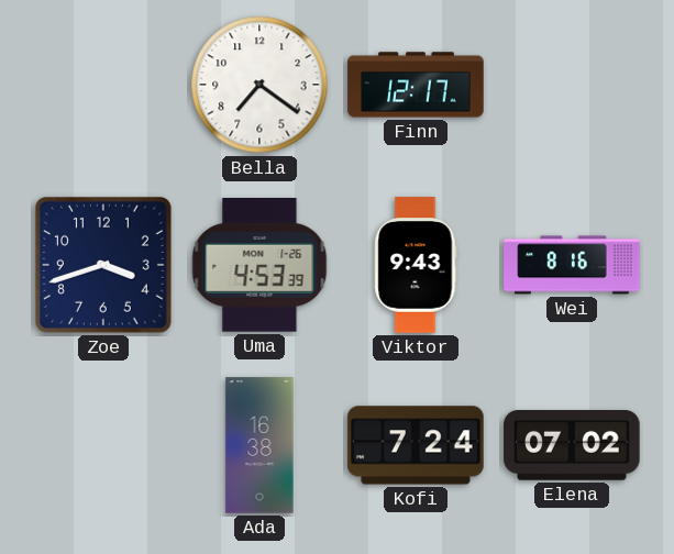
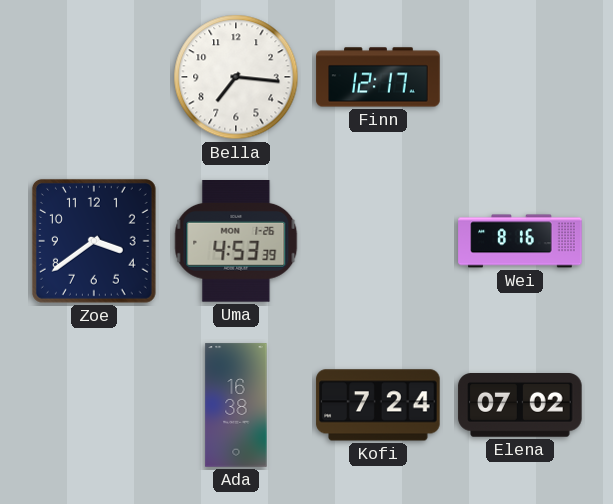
Bella: 7:21 -> 7:16 (236, 77)
Zoe: 3:42 -> 3:39 (94, 241)
Viktor: 9:43 -> none (416, 265)
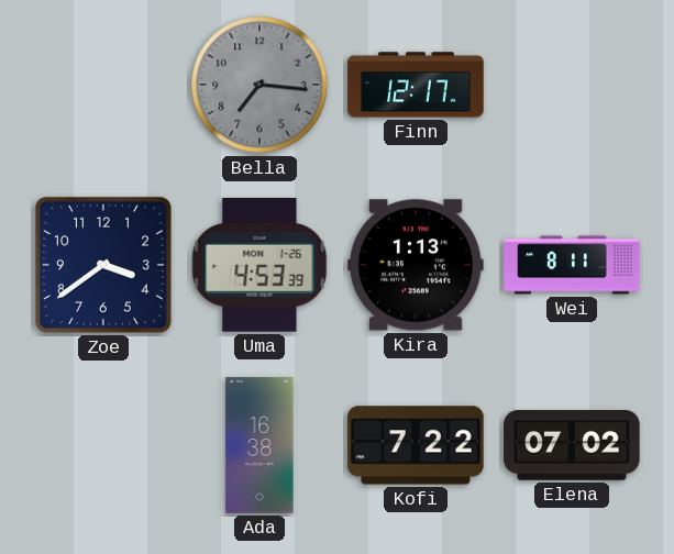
Bella dial: white -> grey (259, 85)
Kira: none -> 1:13 (416, 265)
Wei: 8:16 -> 8:11 (572, 265)
Kofi: 7:24 -> 7:22 (416, 445)
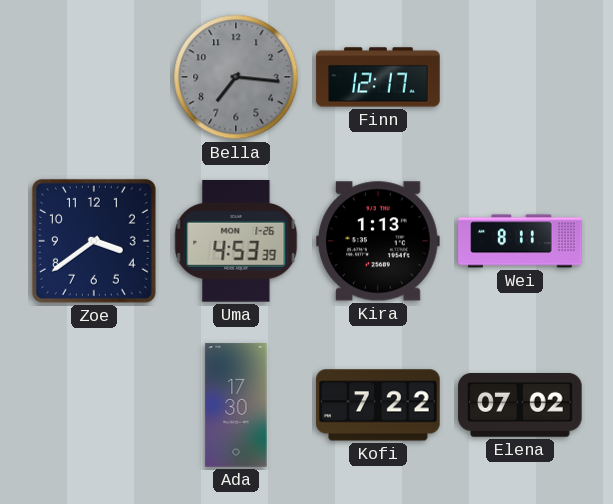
Ada: 16:38 -> 17:30 (236, 405)
